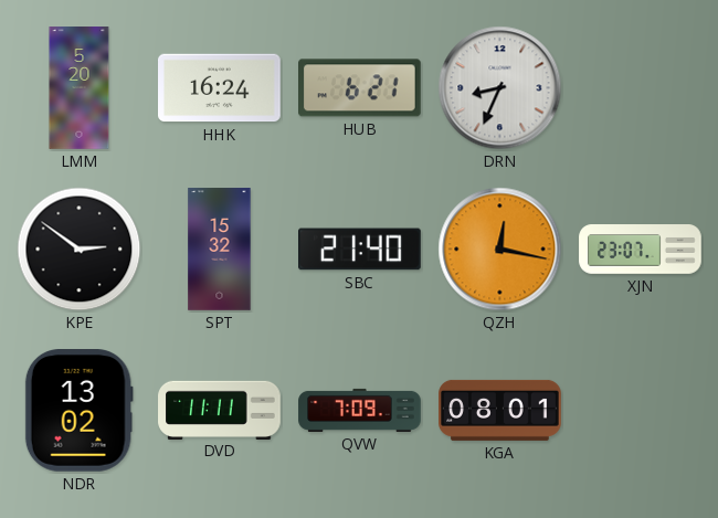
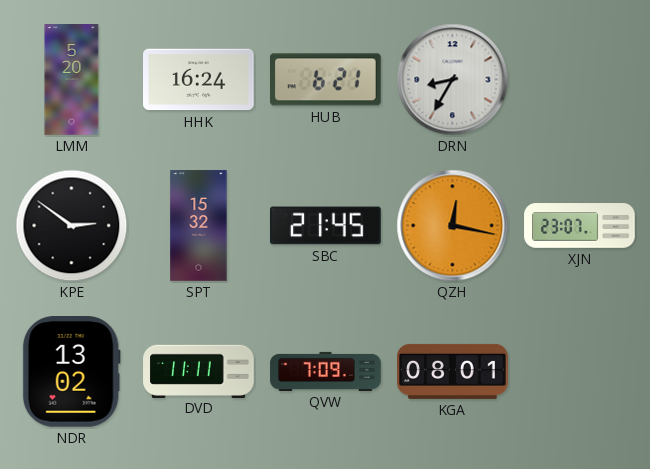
DRN: 8:34 -> 8:35 (453, 80)
SBC: 21:40 -> 21:45 (326, 226)
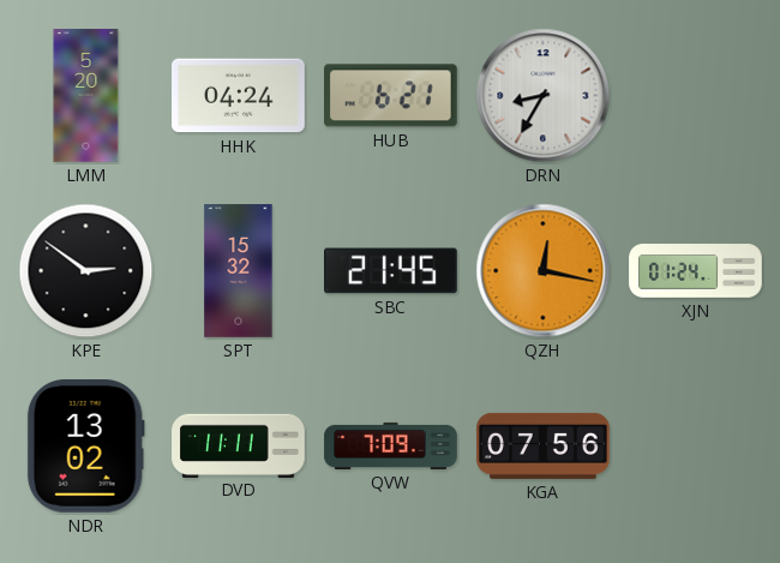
HHK: 16:24 -> 04:24 (239, 96)
XJN: 23:07 -> 01:24 (696, 271)
KGA: 08:01 -> 07:56 (544, 445)
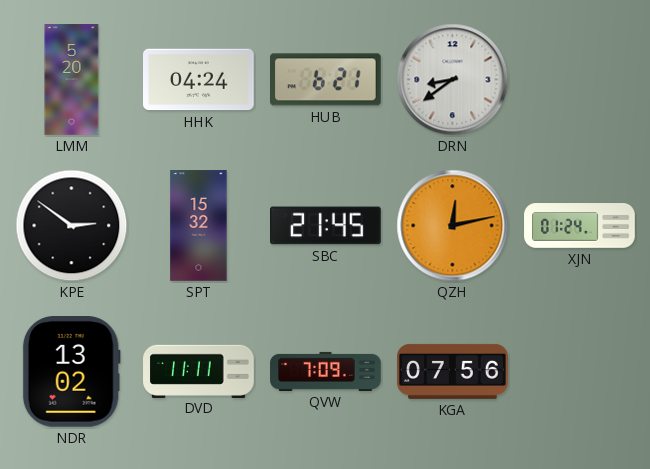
DRN: 8:35 -> 8:39 (453, 80)
QZH: 12:17 -> 12:13 (453, 226)
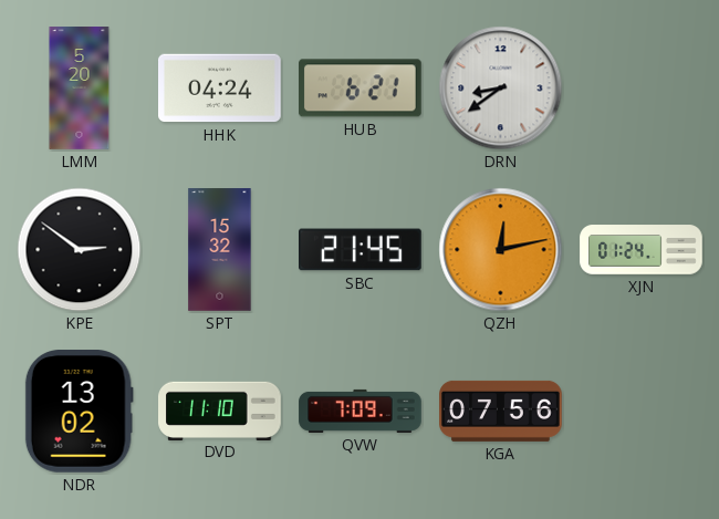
DVD: 11:11 -> 11:10 (220, 411)
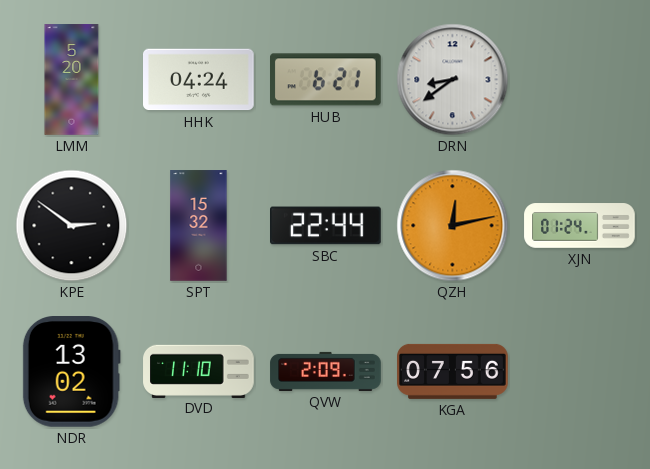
SBC: 21:45 -> 22:44 (326, 226)
QVW: 7:09 -> 2:09 (326, 371)
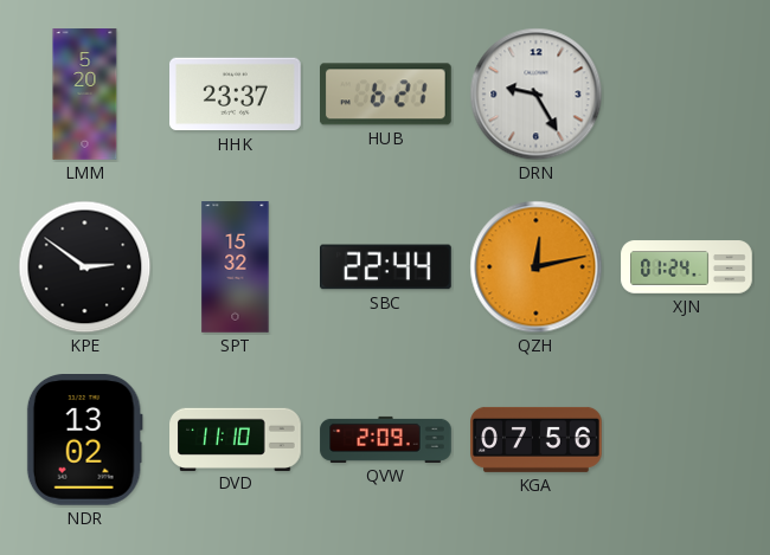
HHK: 04:24 -> 23:37 (236, 95)
DRN: 8:39 -> 9:25 (537, 95)
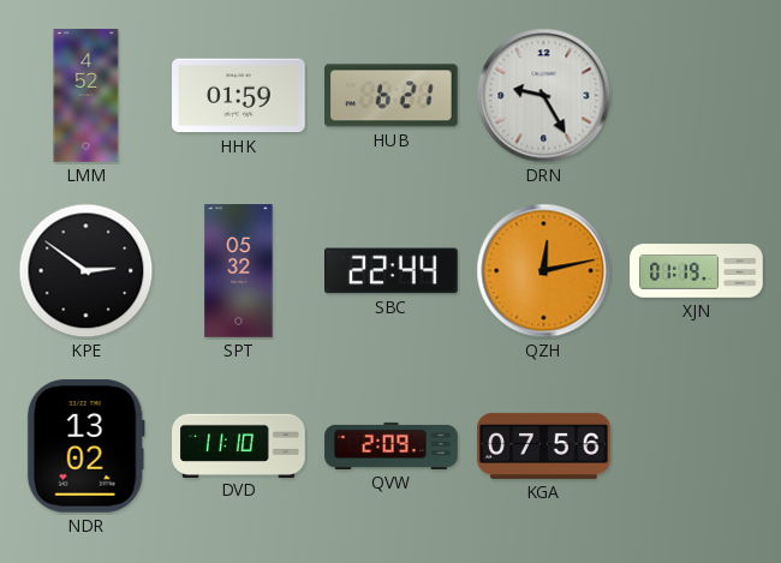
LMM: 5:20 -> 4:52 (87, 96)
HHK: 23:37 -> 01:59 (239, 96)
SPT: 15:32 -> 05:32 (239, 271)
XJN: 01:24 -> 01:19 (697, 271)
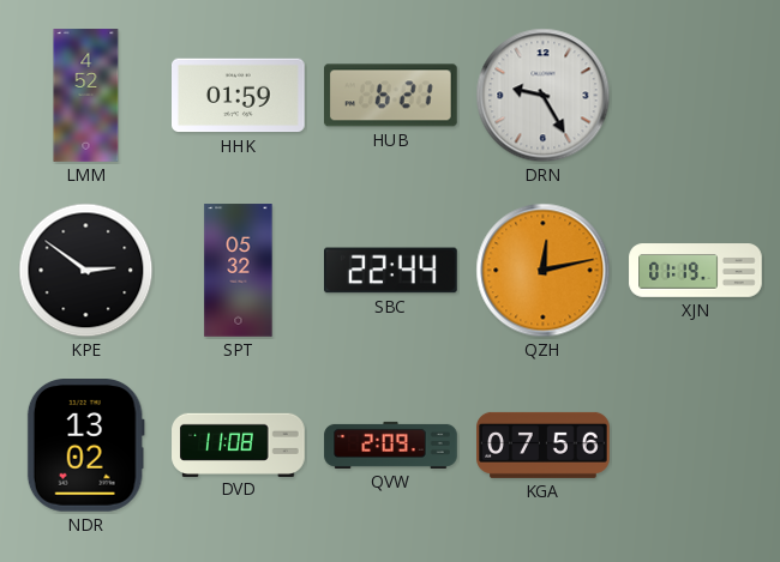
DVD: 11:10 -> 11:08 (239, 445)
